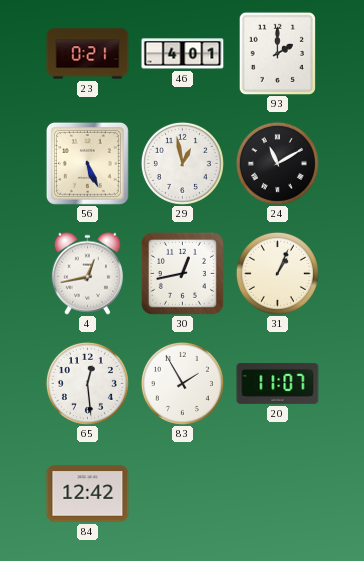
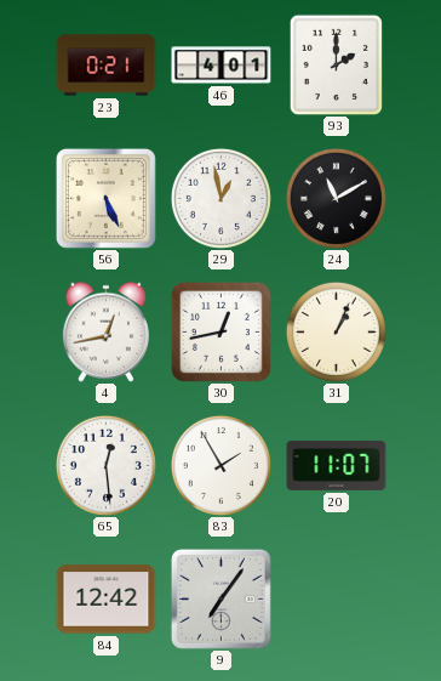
9: none -> 7:06 (220, 598)
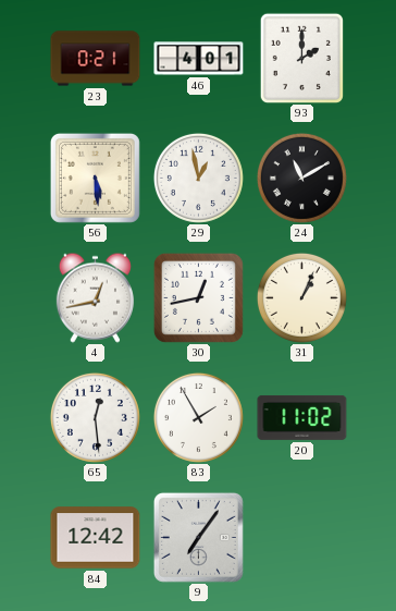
56: 5:26 -> 5:29 (95, 178)
20: 11:07 -> 11:02 (302, 417)
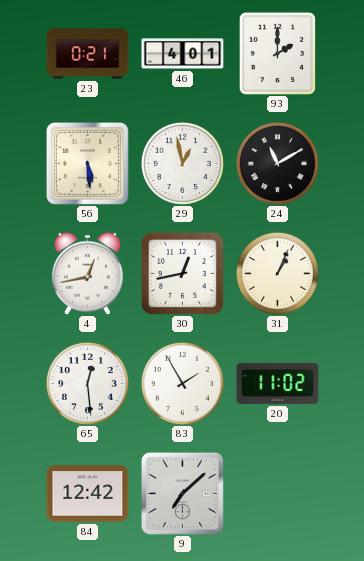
9: 7:06 -> 7:08 (182, 493)
